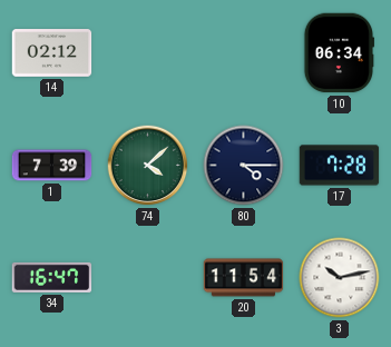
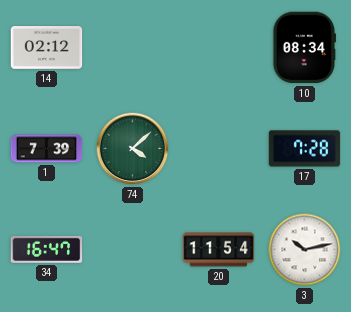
10: 06:34 -> 08:34 (303, 48)
80: 4:15 -> none (244, 166)
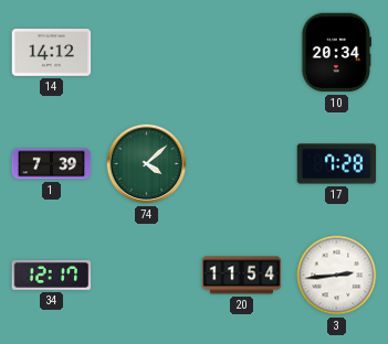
14: 02:12 -> 14:12 (52, 53)
10: 08:34 -> 20:34 (335, 53)
34: 16:47 -> 12:17 (52, 275)
3: 10:13 -> 2:44 (337, 276)
